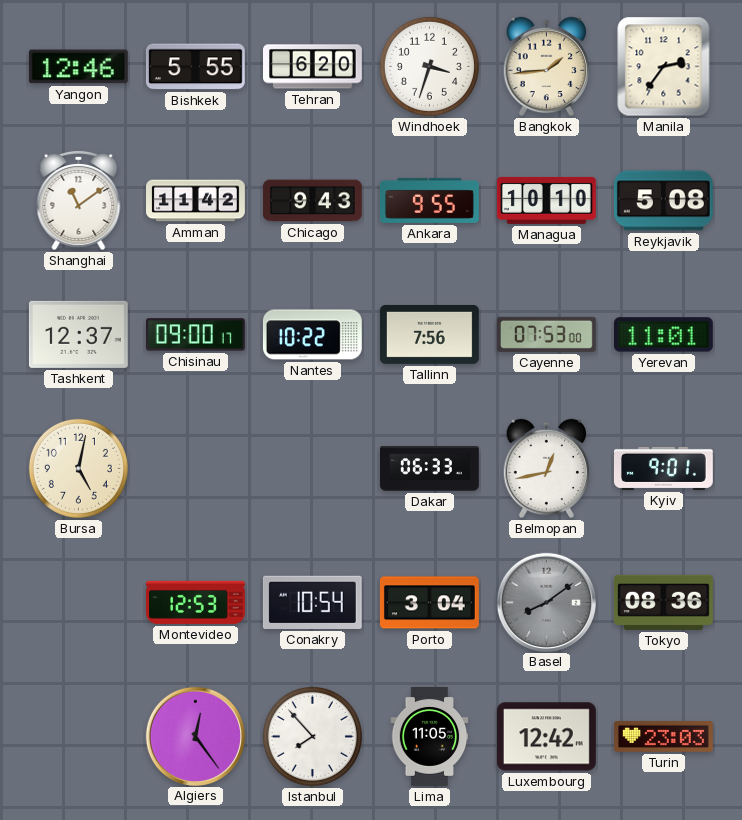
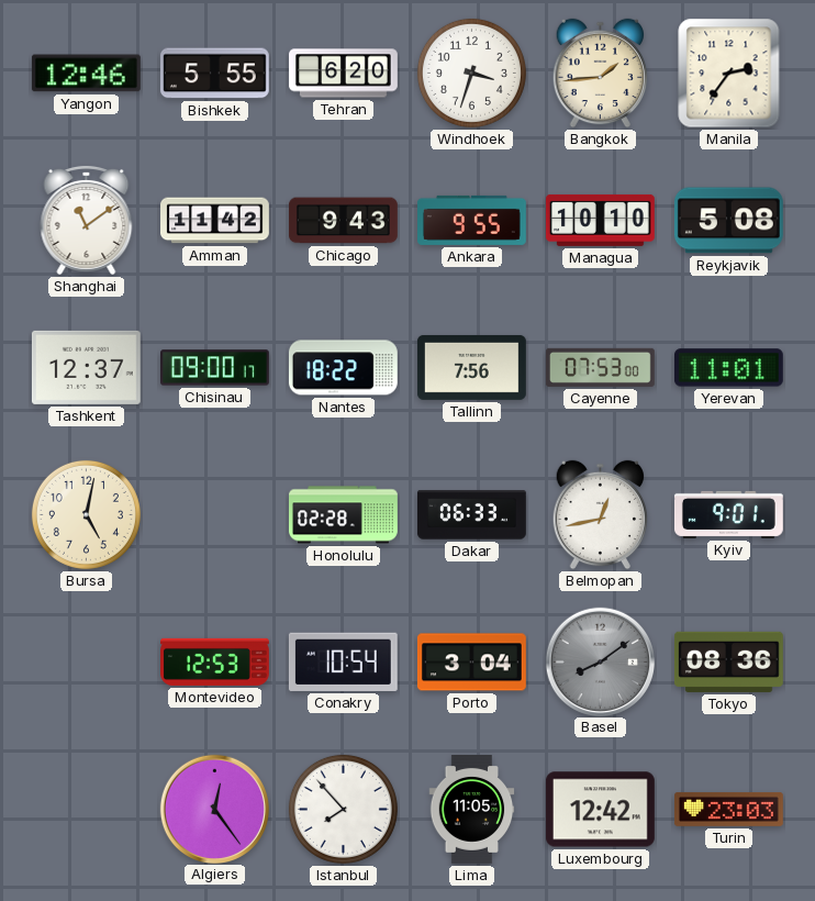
Nantes: 10:22 -> 18:22 (343, 368)
Honolulu: none -> 02:28 (344, 515)
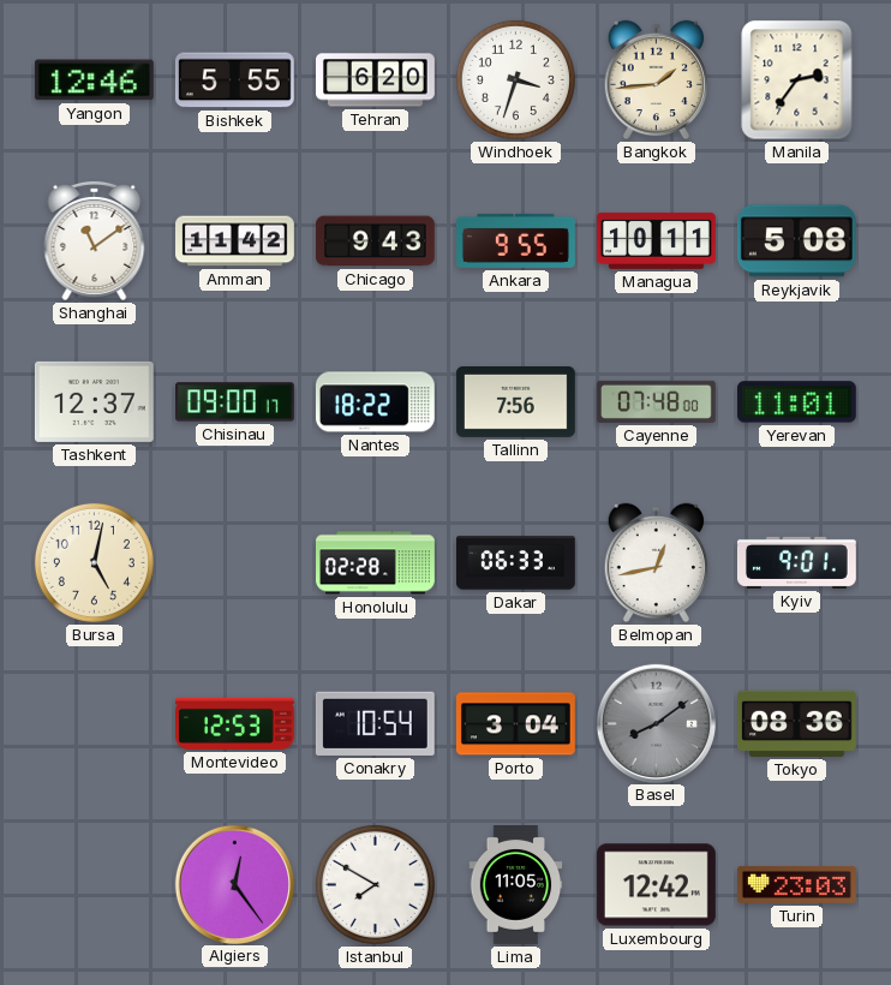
Managua: 10:10 -> 10:11 (656, 240)
Cayenne: 07:53 -> 07:48 (656, 401)
Istanbul: 7:53 -> 7:50 (375, 884)
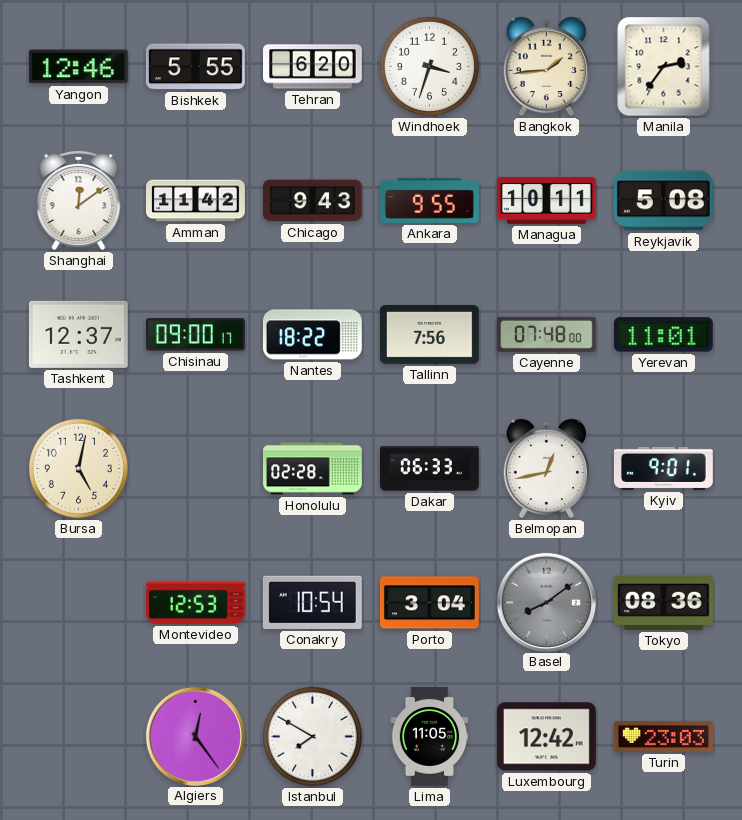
Shanghai: 11:09 -> 12:09 (79, 200)
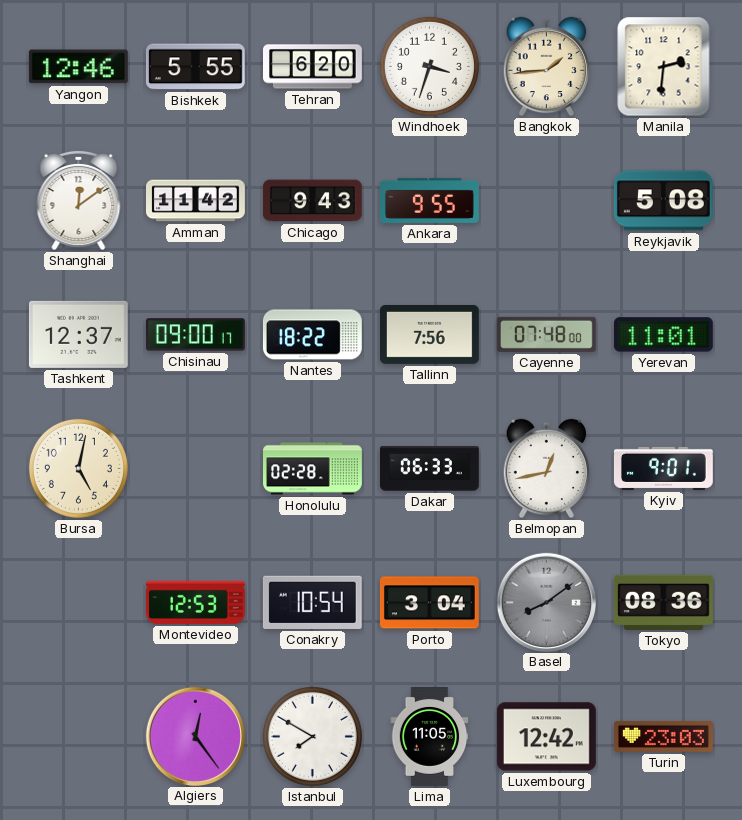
Manila: 2:36 -> 2:31 (664, 67)
Managua: 10:11 -> none (546, 200)
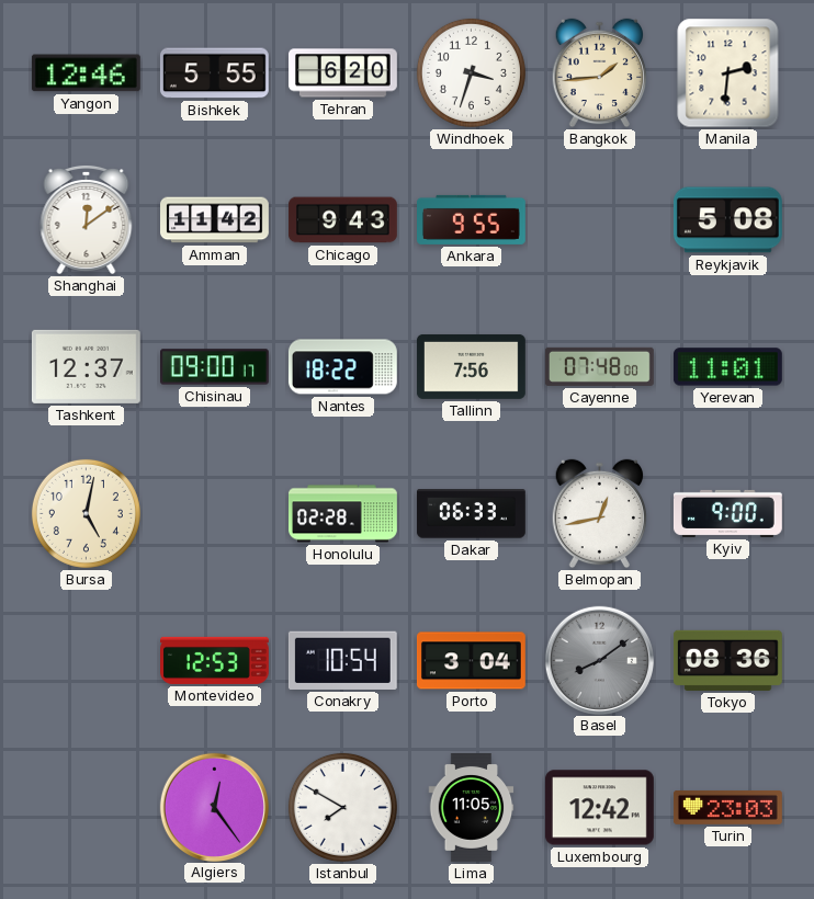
Kyiv: 9:01 -> 9:00 (728, 513)
